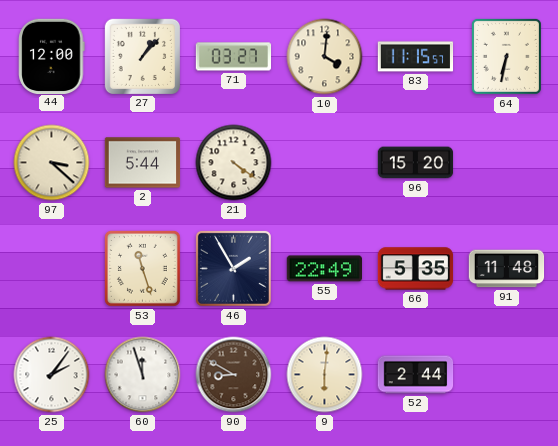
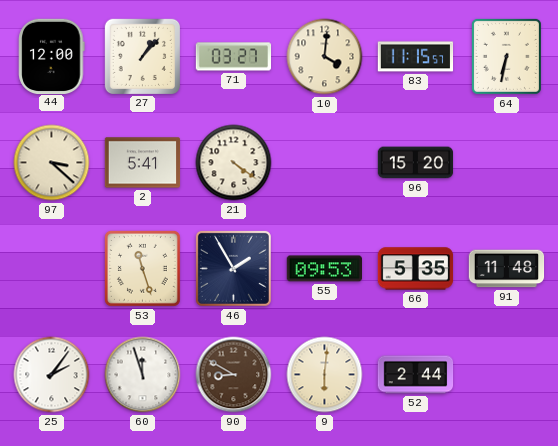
2: 5:44 -> 5:41 (143, 163)
55: 22:49 -> 09:53 (324, 269)
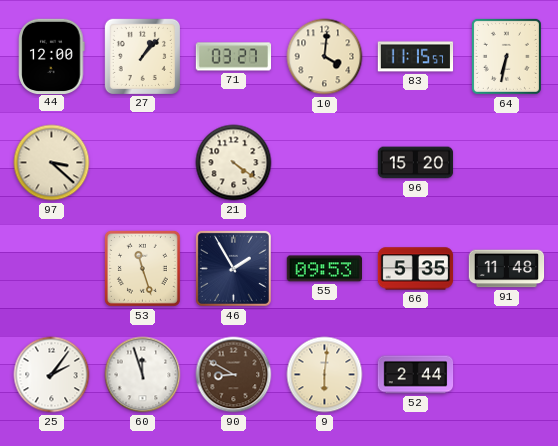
2: 5:41 -> none (143, 163)
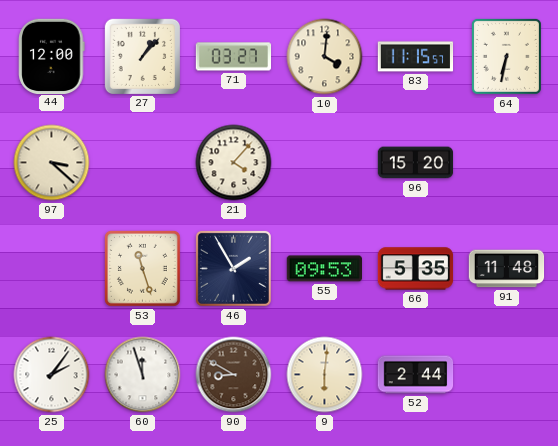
21: 4:21 -> 4:07 (234, 163)
